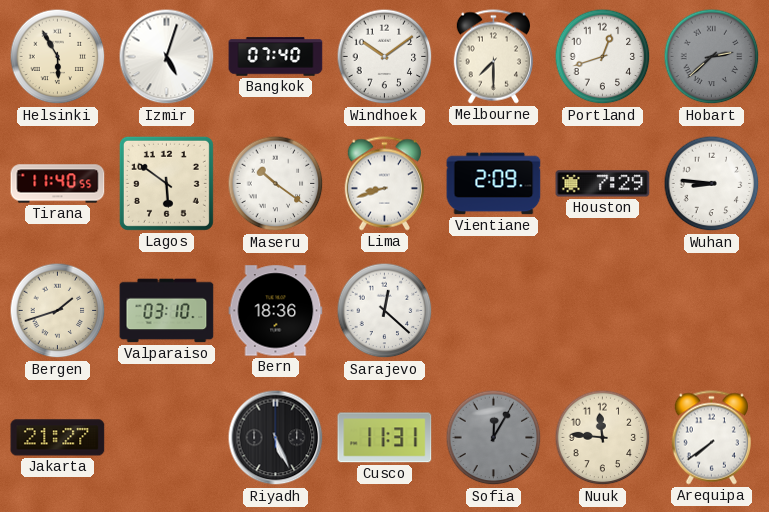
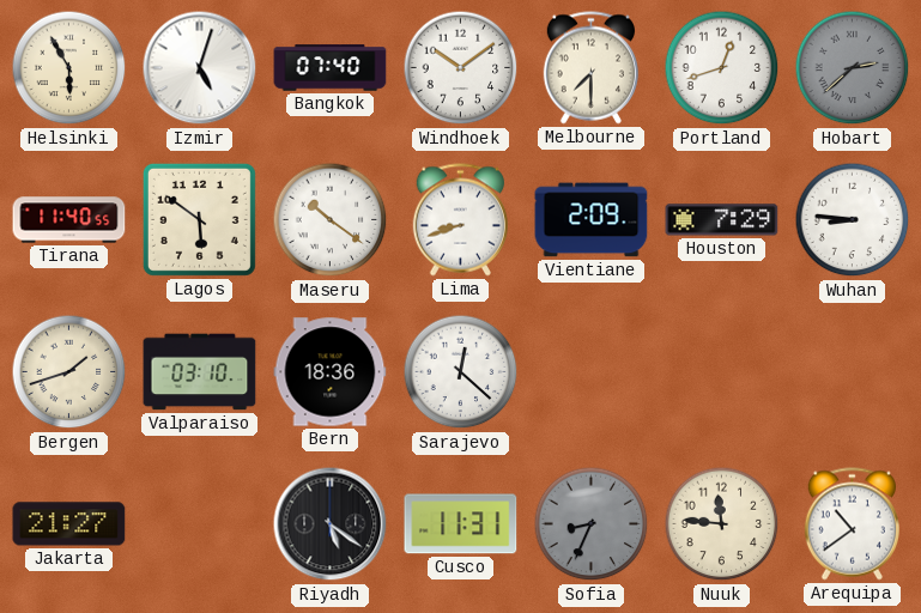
Riyadh: 5:26 -> 5:21 (331, 524)
Sofia: 12:05 -> 8:34 (592, 524)
Arequipa: 7:39 -> 10:39 (852, 524)
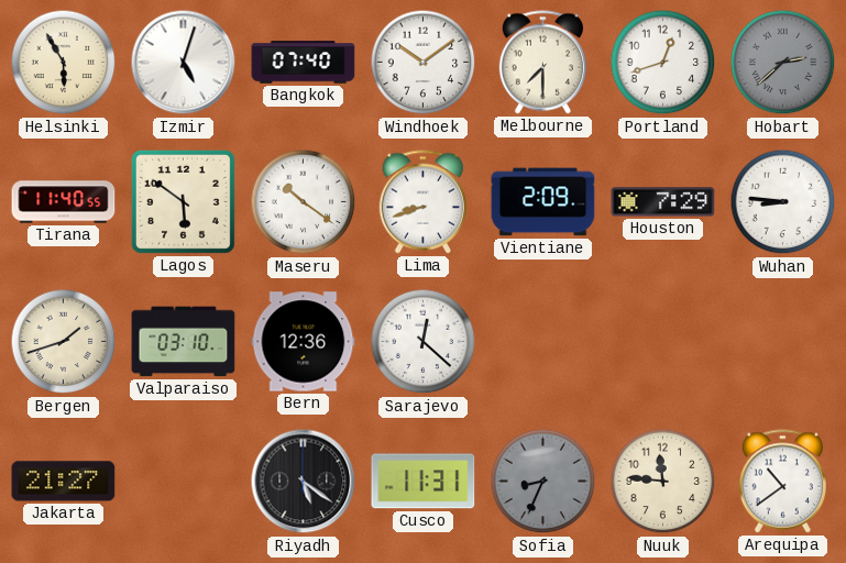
Bern: 18:36 -> 12:36 (304, 342)
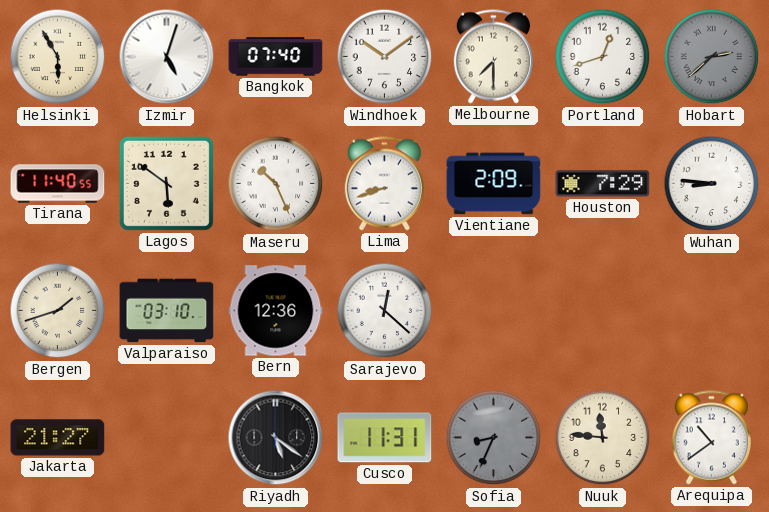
Maseru: 10:21 -> 10:26 (276, 184)
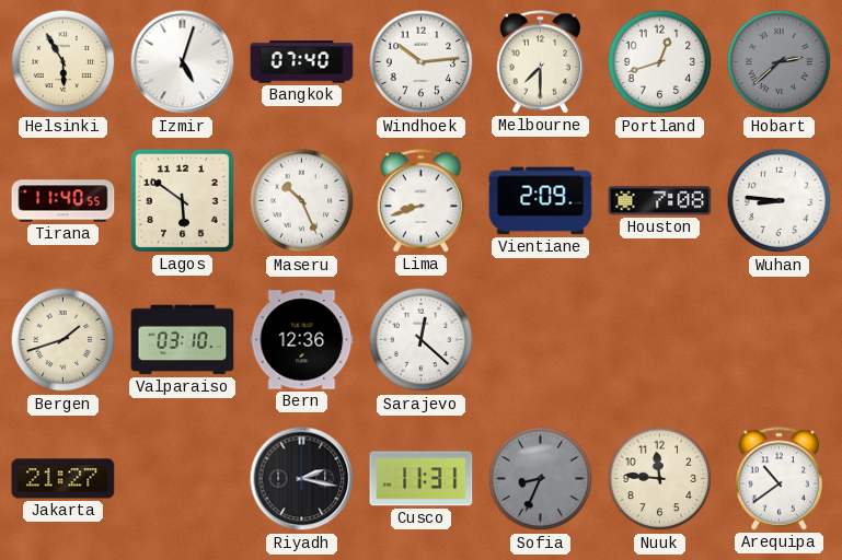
Windhoek: 10:09 -> 10:14 (422, 62)
Houston: 7:29 -> 7:08 (660, 201)
Riyadh: 5:21 -> 2:17 (302, 479)
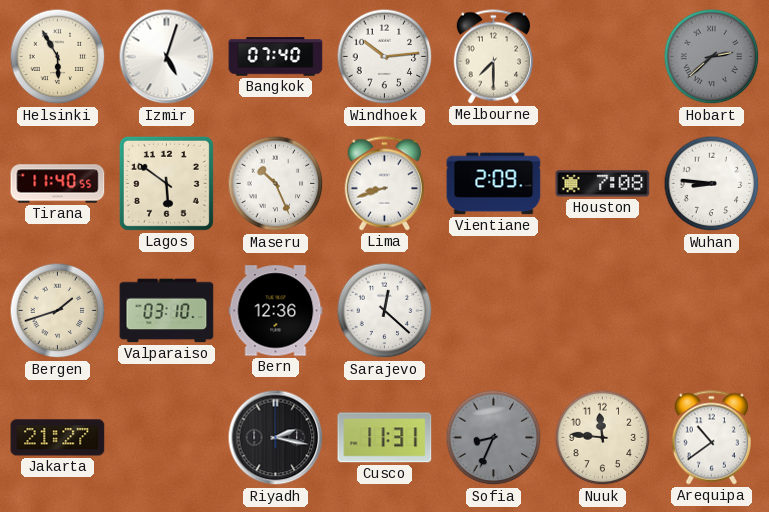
Portland: 12:42 -> none (660, 62)
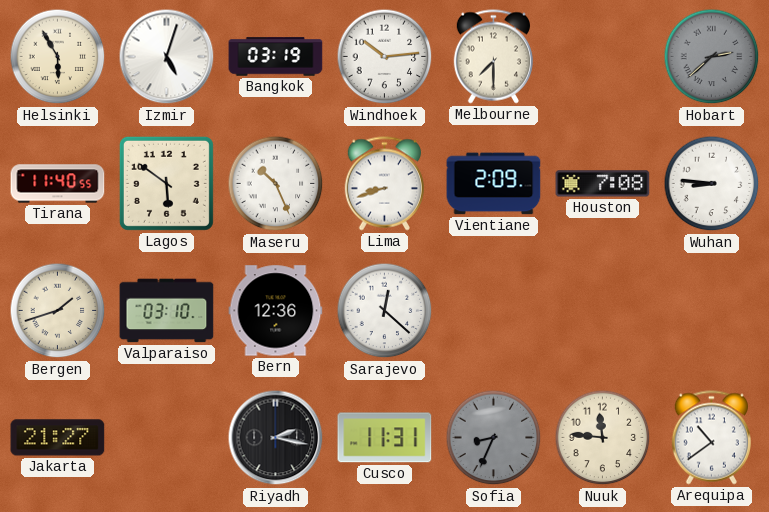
Bangkok: 07:40 -> 03:19 (276, 57)
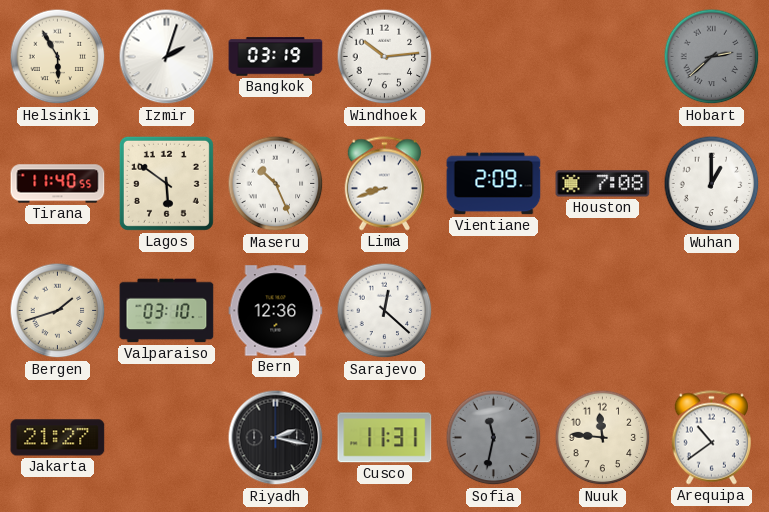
Izmir: 5:03 -> 2:03 (167, 57)
Melbourne: 7:30 -> none (493, 57)
Wuhan: 8:46 -> 1:00 (712, 184)
Sofia: 8:34 -> 11:32 (494, 438)
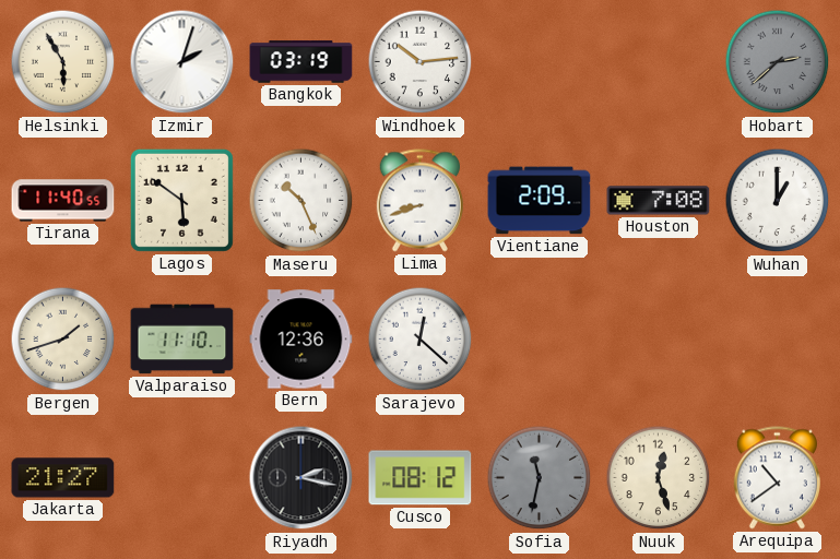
Valparaiso: 03:10 -> 11:10 (182, 340)
Cusco: 11:31 -> 08:12 (421, 478)
Nuuk: 11:46 -> 12:27 (659, 478)
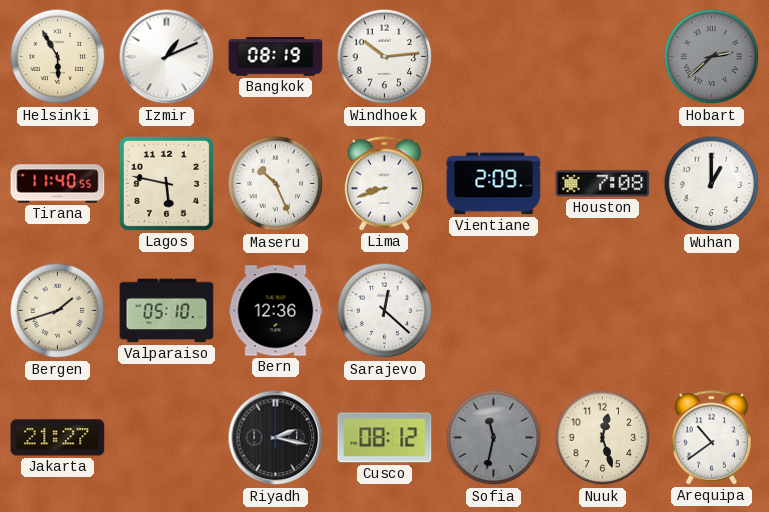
Izmir: 2:03 -> 1:11 (167, 57)
Bangkok: 03:19 -> 08:19 (276, 57)
Lagos: 5:51 -> 5:47 (166, 183)
Valparaiso: 11:10 -> 05:10 (167, 311)
